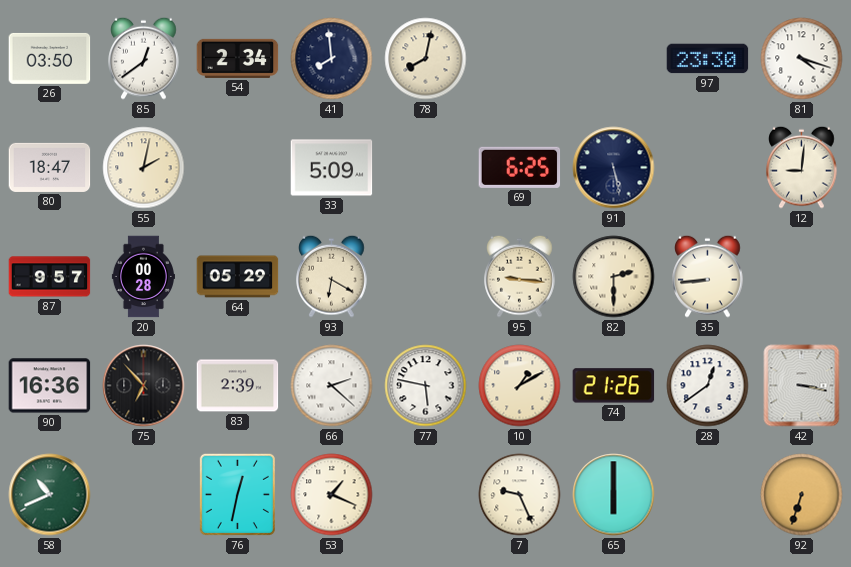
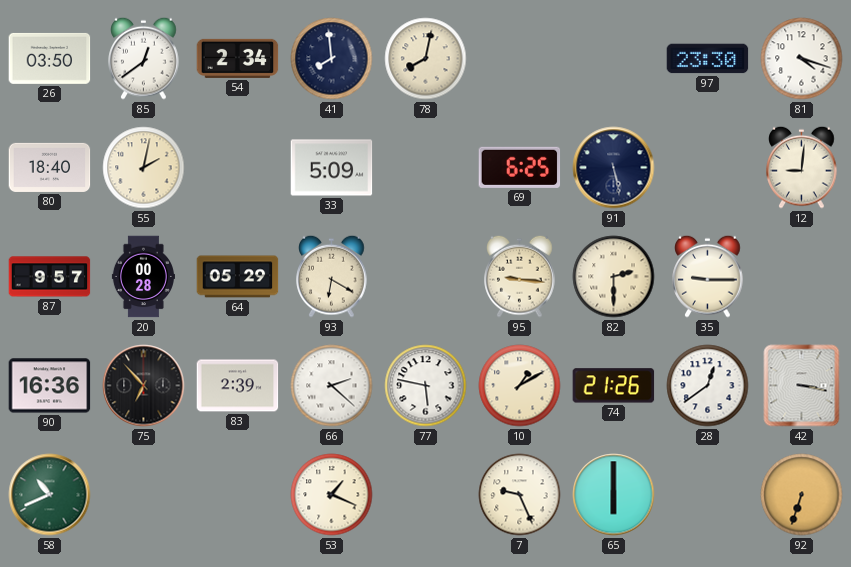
80: 18:47 -> 18:40 (50, 167)
35: 8:44 -> 9:15 (708, 276)
76: 12:32 -> none (237, 494)
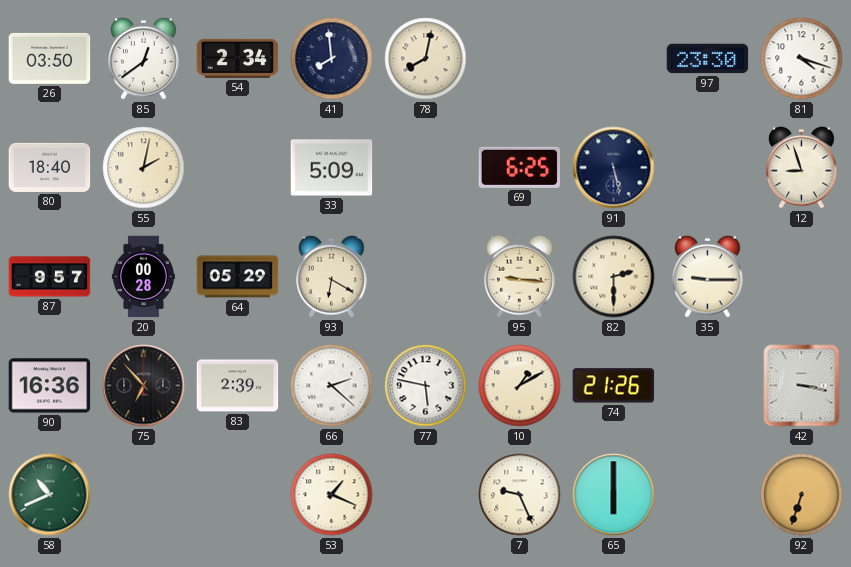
12: 9:01 -> 8:57 (802, 167)
28: 12:39 -> none (708, 386)
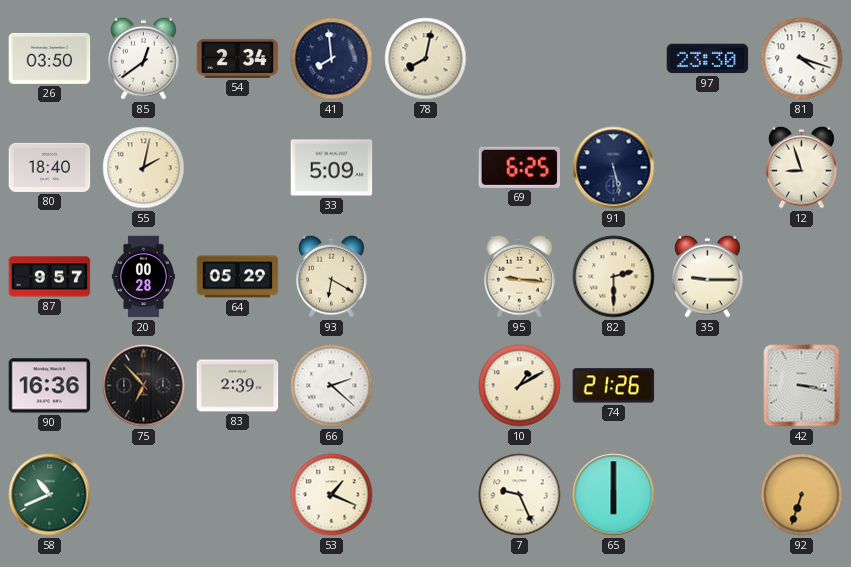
77: 5:47 -> none (426, 386)
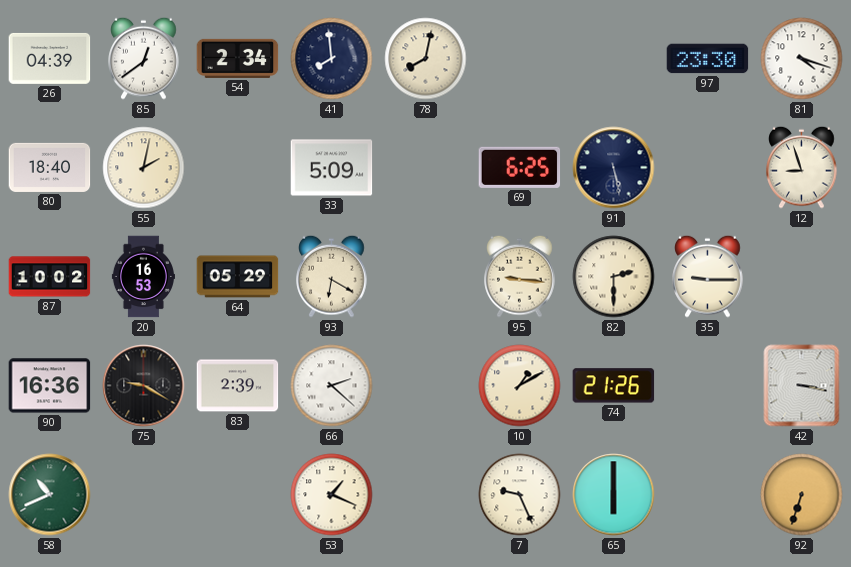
26: 03:50 -> 04:39 (50, 58)
87: 9:57 -> 10:02 (50, 277)
20: 00:28 -> 16:53 (143, 277)
75: 6:53 -> 9:20 (144, 386)
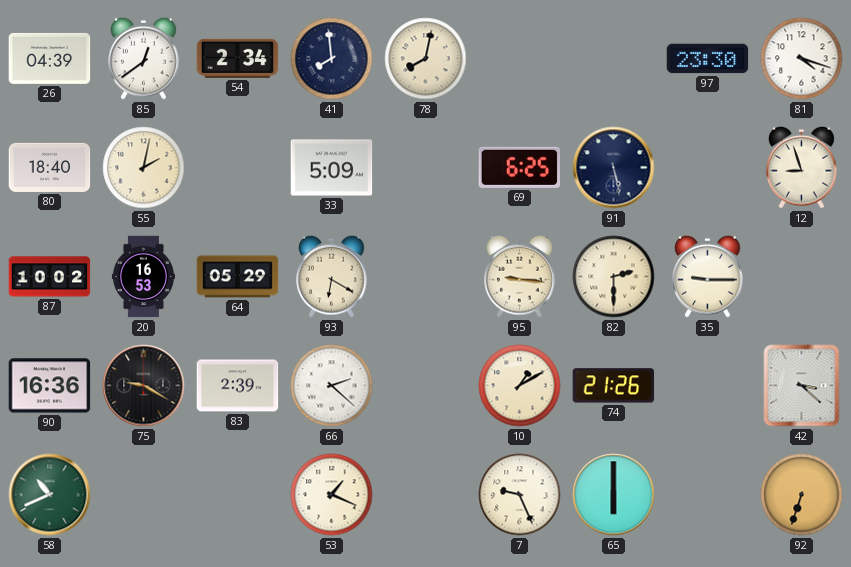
42: 3:17 -> 3:22 (802, 386)
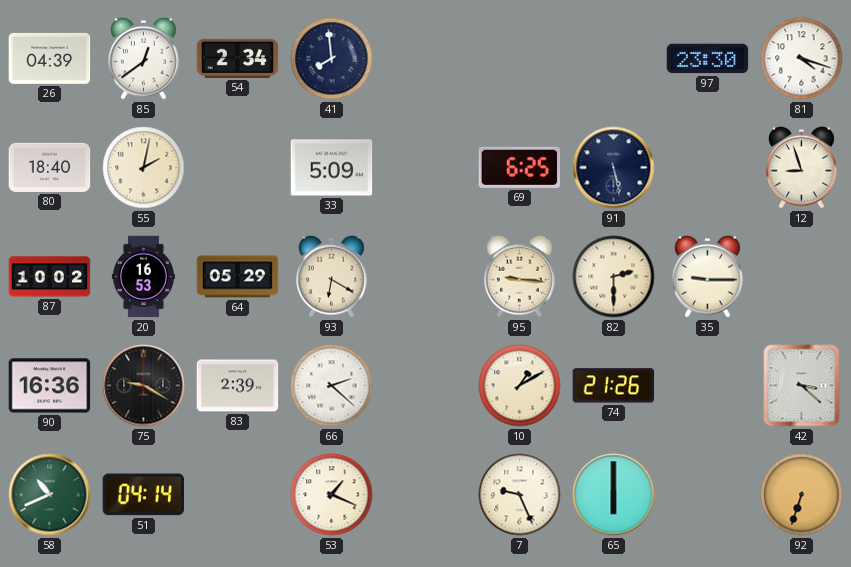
78: 8:02 -> none (426, 59)
51: none -> 04:14 (144, 495)
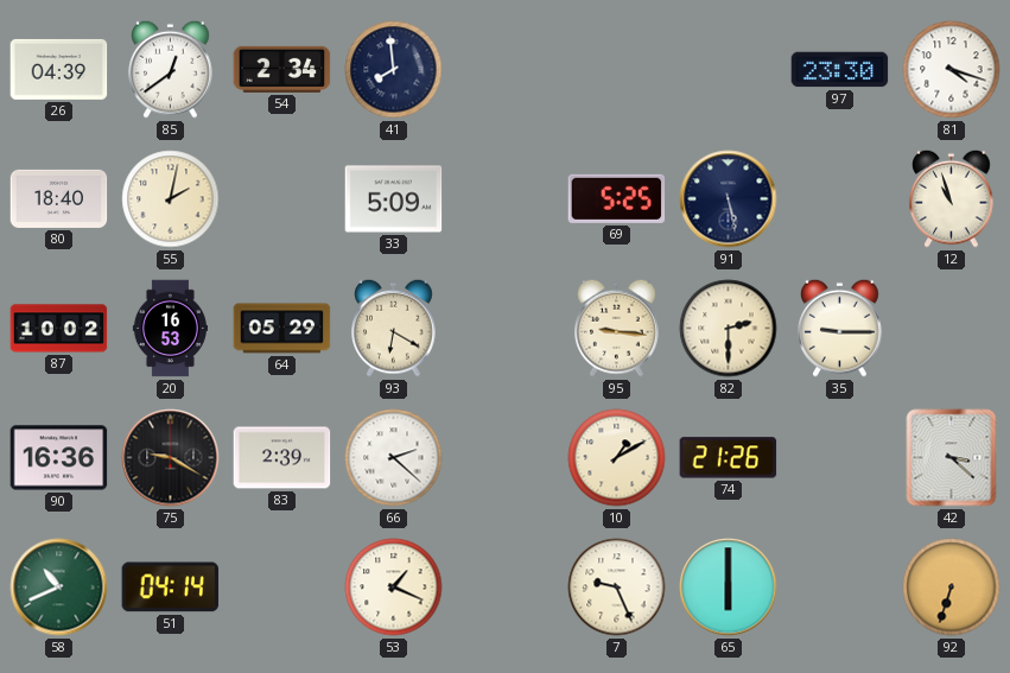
69: 6:25 -> 5:25 (617, 198)
12: 8:57 -> 10:57 (952, 198)
